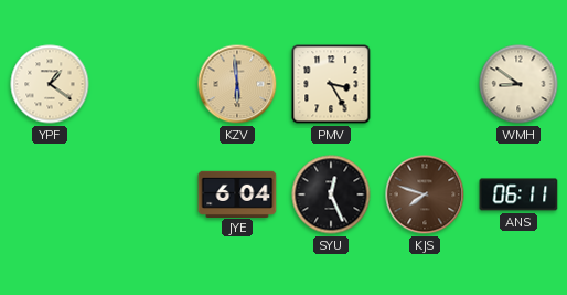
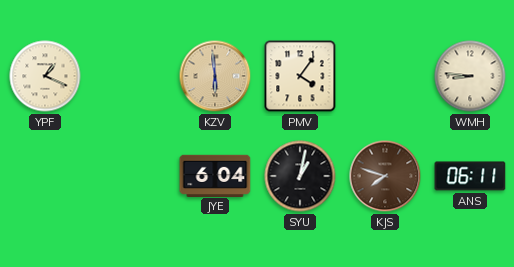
YPF: 1:21 -> 1:19 (45, 76)
PMV: 3:25 -> 4:06 (300, 76)
WMH: 8:51 -> 8:46 (470, 76)
SYU: 12:26 -> 1:02 (300, 176)
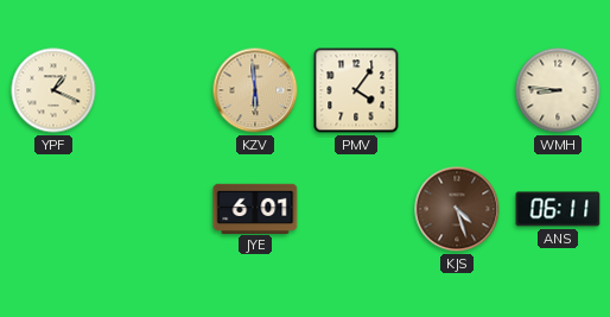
JYE: 6:04 -> 6:01 (255, 208)
SYU: 1:02 -> none (300, 176)
KJS: 7:48 -> 4:27 (457, 209)
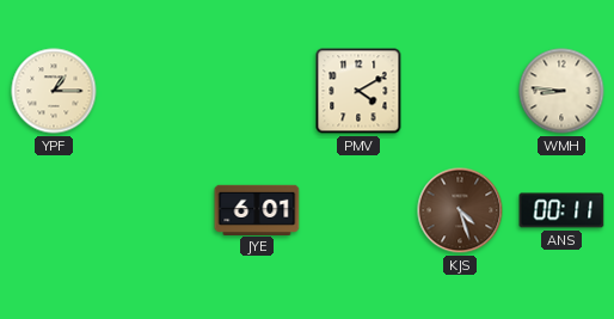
YPF: 1:19 -> 1:15 (54, 91)
KZV: 5:59 -> none (255, 90)
PMV: 4:06 -> 4:10 (358, 91)
ANS: 06:11 -> 00:11 (561, 210)
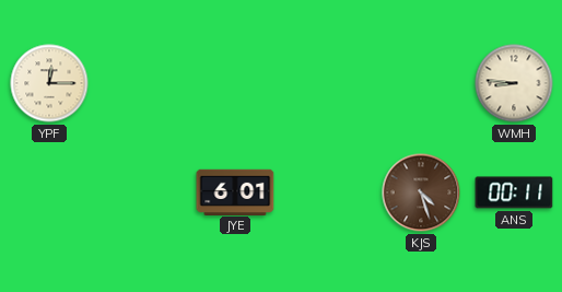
YPF: 1:15 -> 12:15 (49, 83)
PMV: 4:10 -> none (358, 91)
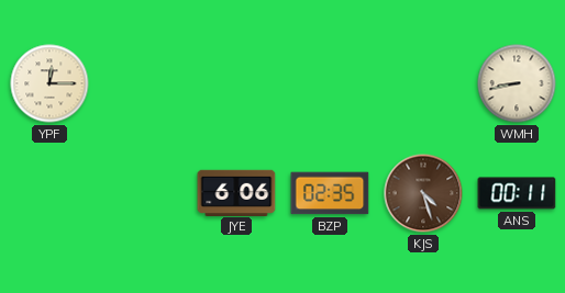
WMH: 8:46 -> 8:43 (517, 83)
JYE: 6:01 -> 6:06 (236, 192)
BZP: none -> 02:35 (330, 193)
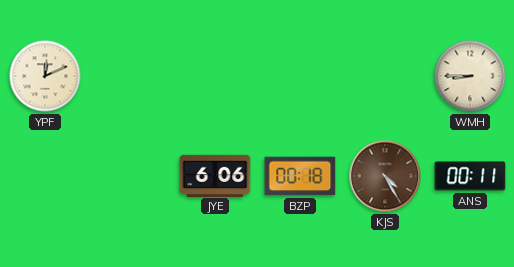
YPF: 12:15 -> 12:11 (45, 76)
WMH: 8:43 -> 8:45 (470, 76)
BZP: 02:35 -> 00:18 (300, 176)
KJS: 4:27 -> 4:25 (385, 176)
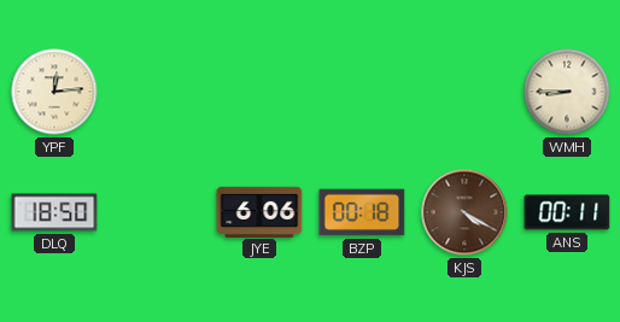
YPF: 12:11 -> 12:14 (54, 92)
DLQ: none -> 18:50 (54, 212)
KJS: 4:25 -> 4:20 (464, 212)
